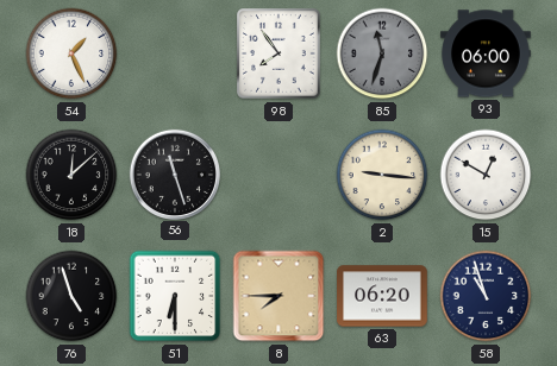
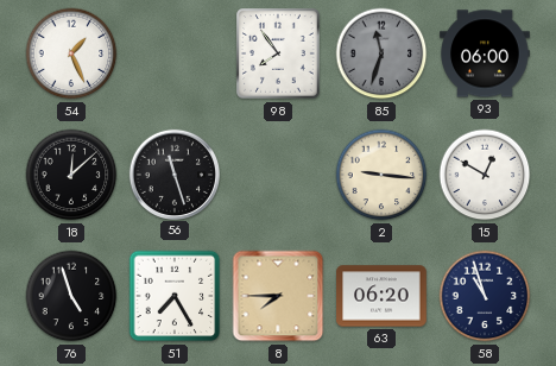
51: 6:30 -> 7:25 (175, 296)
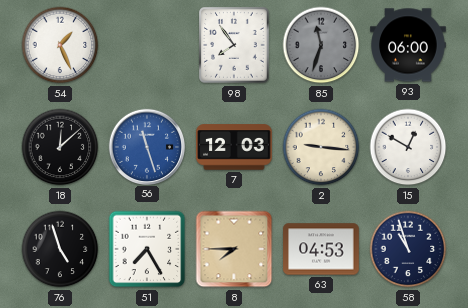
56 dial: black -> blue (146, 146)
7: none -> 12:03 (234, 147)
63: 06:20 -> 04:53 (321, 249)
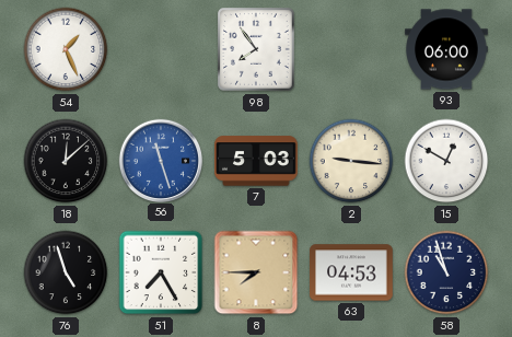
85: 11:33 -> none (321, 45)
7: 12:03 -> 5:03 (256, 161)
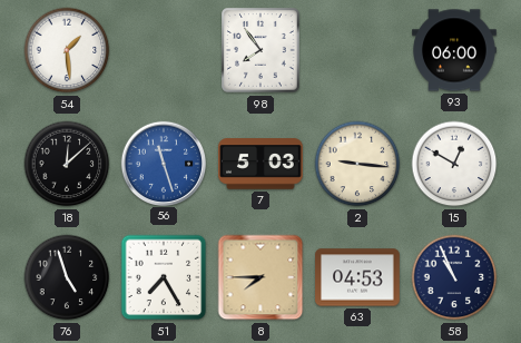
54: 1:26 -> 1:29 (67, 50)
58: 10:57 -> 10:56 (454, 277)
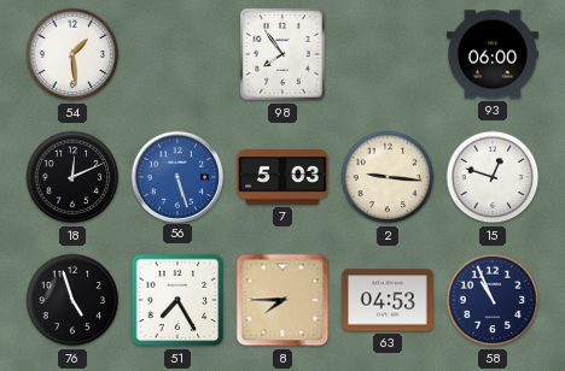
18: 12:08 -> 12:11 (72, 177)
56: 11:27 -> 5:27 (176, 176)
15: 12:50 -> 12:48 (493, 177)
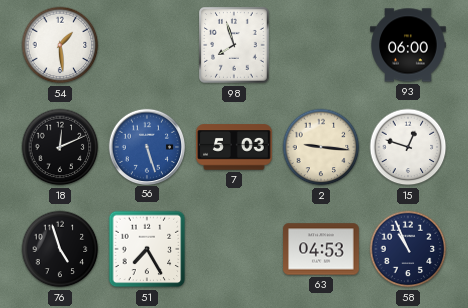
98: 7:54 -> 7:57 (234, 45)
8: 7:45 -> none (282, 300)
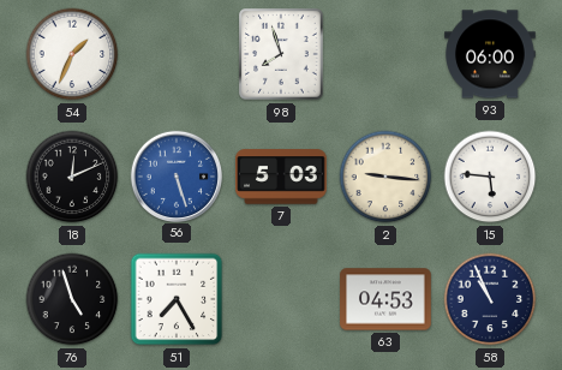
54: 1:29 -> 1:34 (72, 54)
15: 12:48 -> 5:46 (490, 177)
